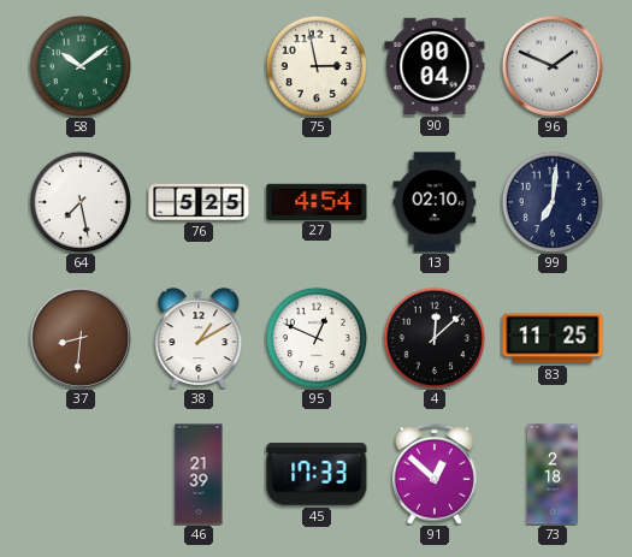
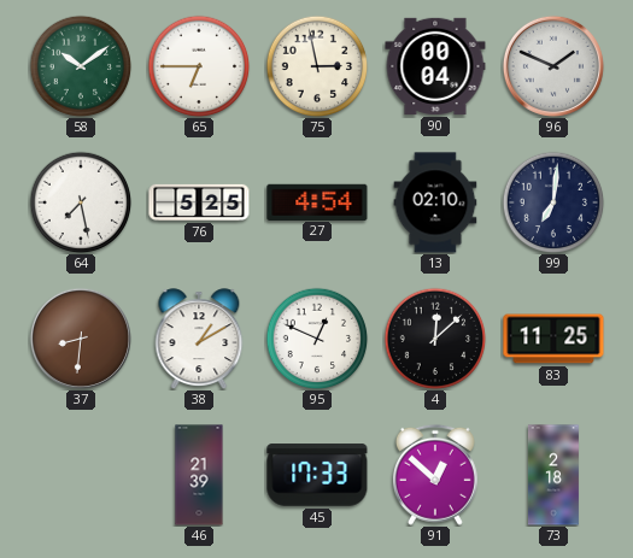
65: none -> 6:45 (199, 66)
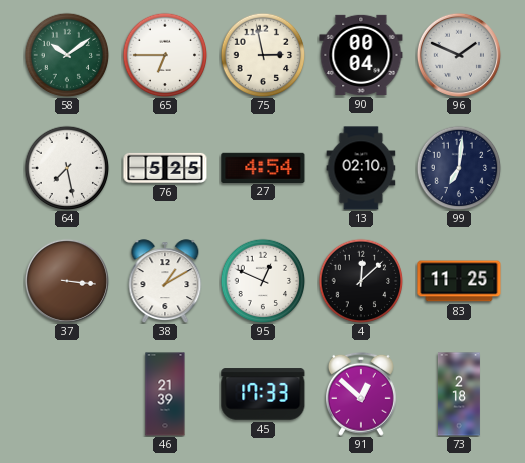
37: 8:31 -> 3:16 (67, 281)
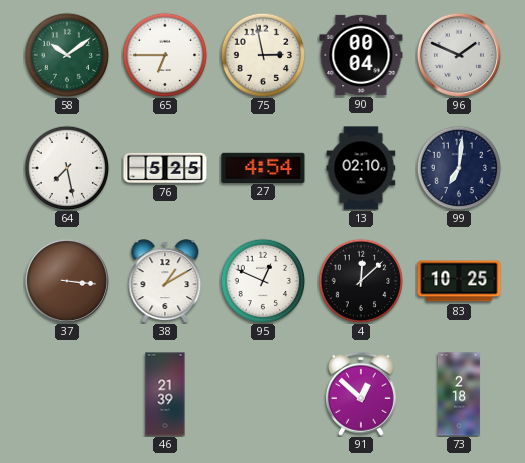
83: 11:25 -> 10:25 (459, 281)
45: 17:33 -> none (263, 394)
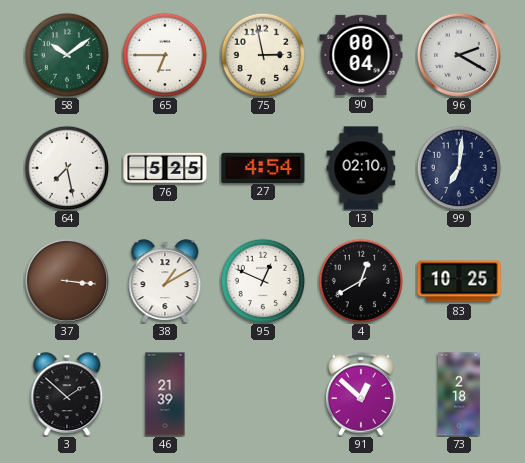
96: 1:49 -> 2:20 (459, 55)
4: 12:08 -> 12:40 (361, 281)
3: none -> 1:52 (67, 394)
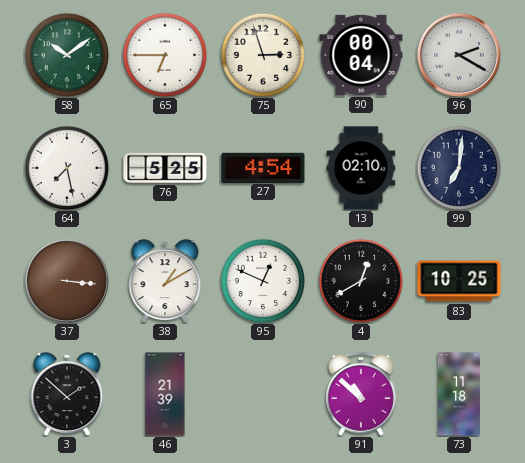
75: 2:58 -> 2:57 (263, 55)
91: 12:52 -> 10:52 (361, 394)
73: 2:18 -> 11:18 (459, 394)
